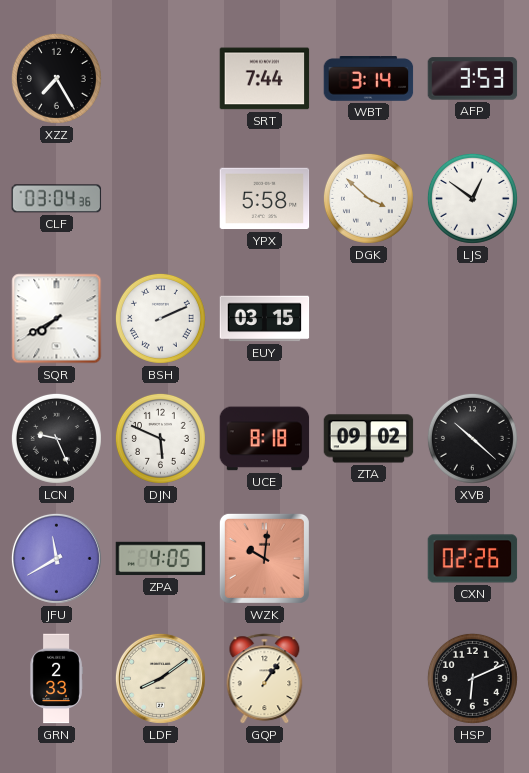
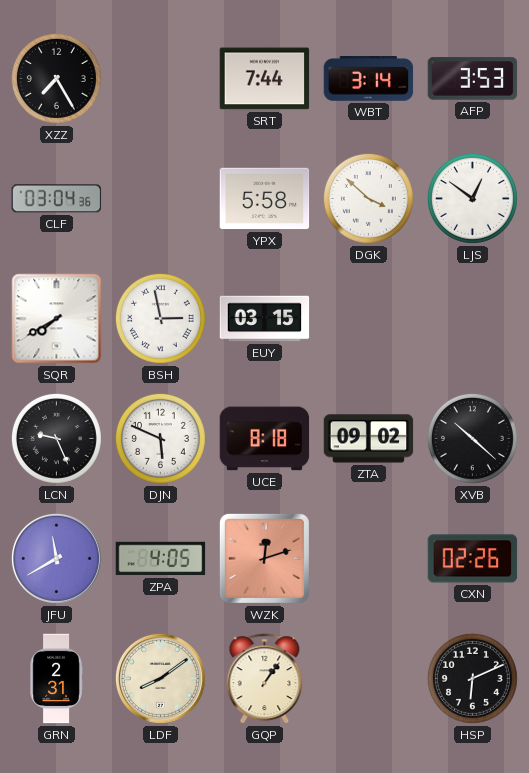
BSH: 2:11 -> 2:58 (160, 318)
WZK: 10:01 -> 12:12 (264, 558)
GRN: 2:33 -> 2:31 (56, 679)
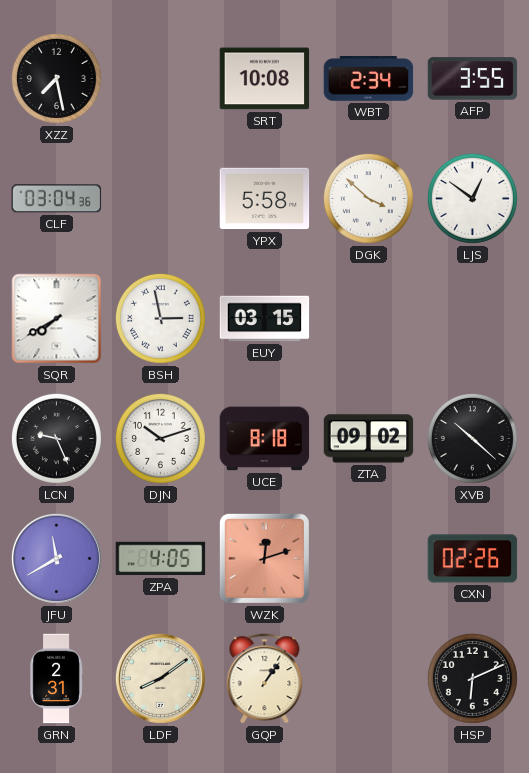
XZZ: 7:25 -> 7:28 (56, 78)
SRT: 7:44 -> 10:08 (265, 79)
WBT: 3:14 -> 2:34 (369, 79)
AFP: 3:53 -> 3:55 (473, 79)
DJN: 5:49 -> 10:12 (160, 438)
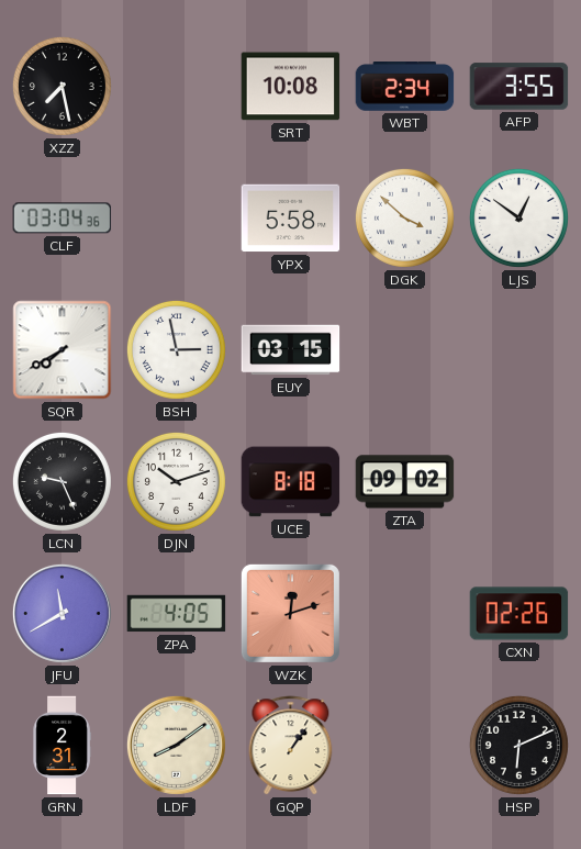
XVB: 10:22 -> none (472, 438)
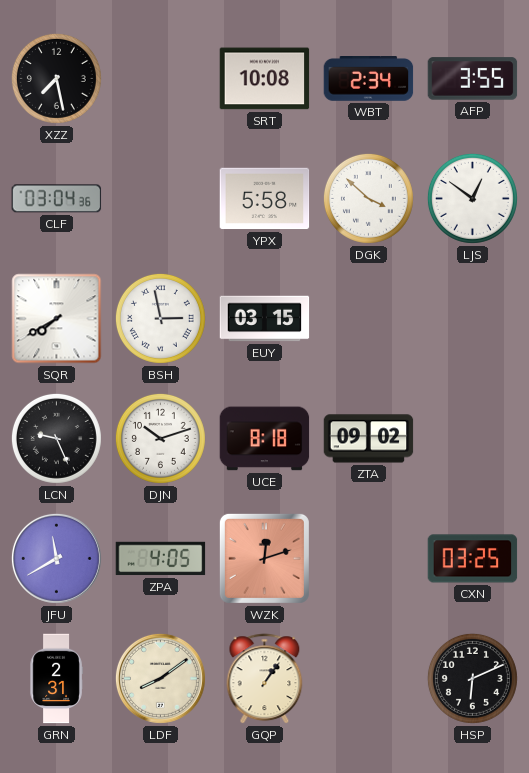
CXN: 02:26 -> 03:25 (473, 559)
